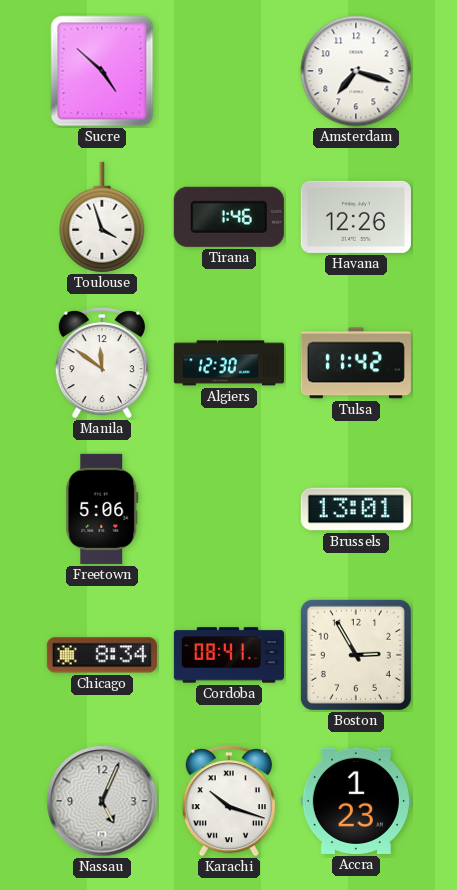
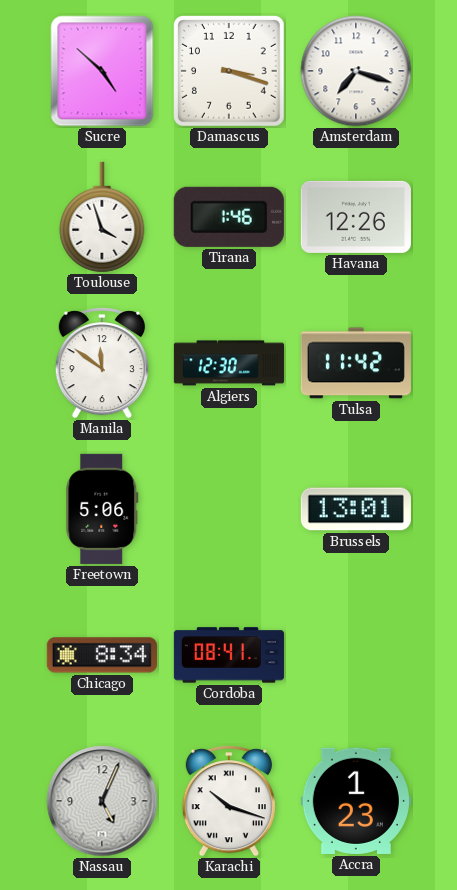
Damascus: none -> 3:18 (230, 72)
Boston: 2:55 -> none (356, 655)
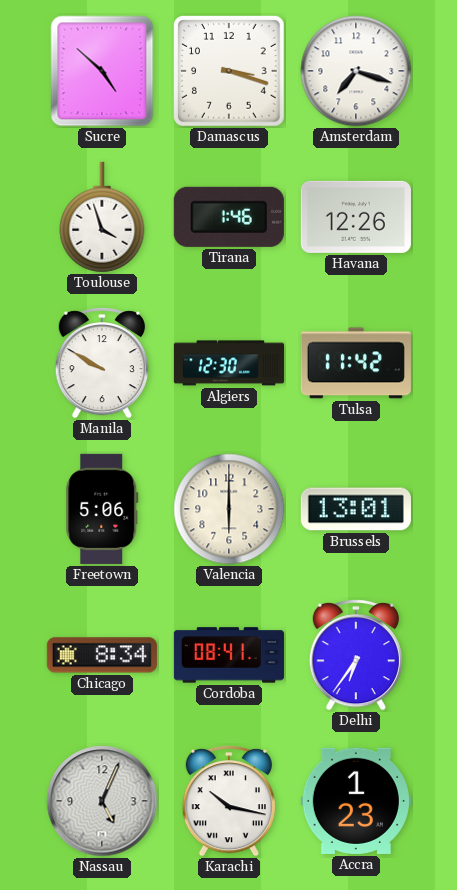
Manila: 11:51 -> 9:50 (102, 363)
Valencia: none -> 6:00 (229, 509)
Delhi: none -> 6:36 (356, 655)
Karachi: 10:18 -> 10:17 (229, 801)
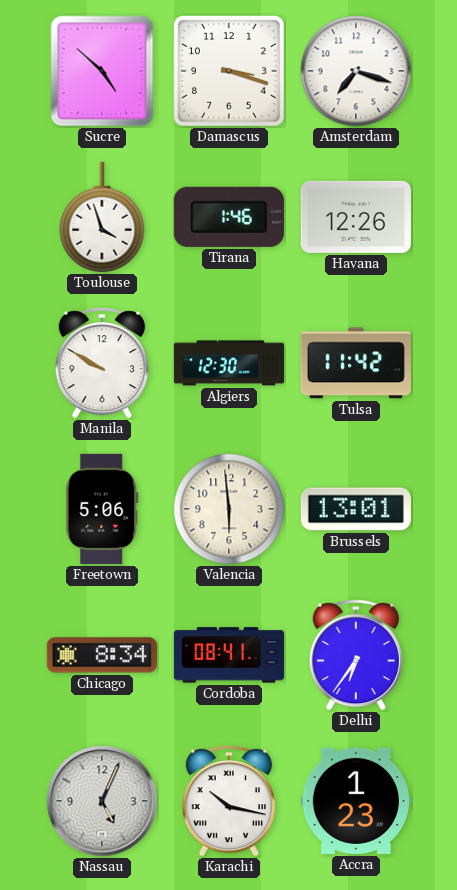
Valencia: 6:00 -> 5:59 (229, 509)
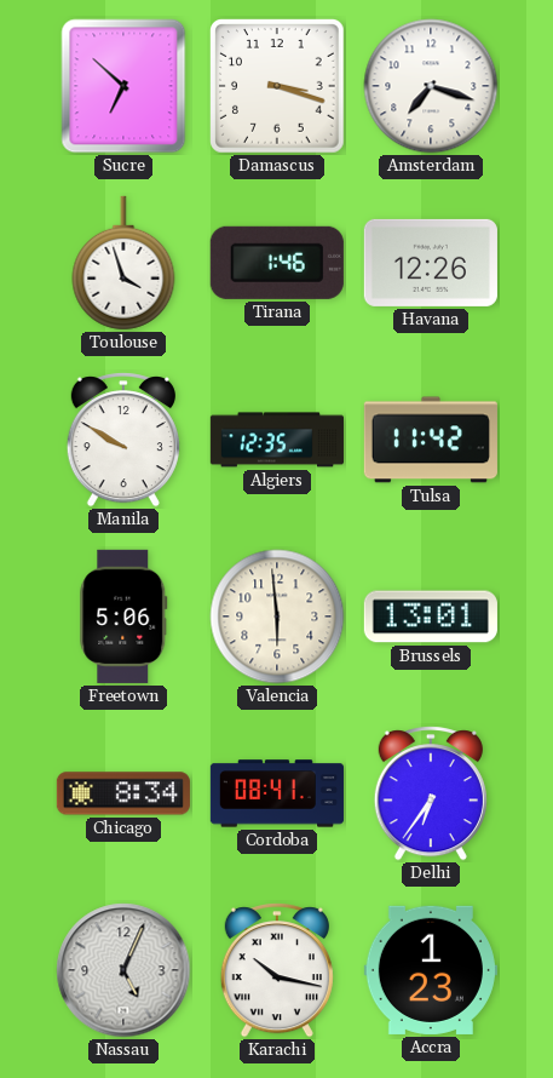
Sucre: 4:52 -> 6:52 (123, 86)
Algiers: 12:30 -> 12:35 (277, 440)
